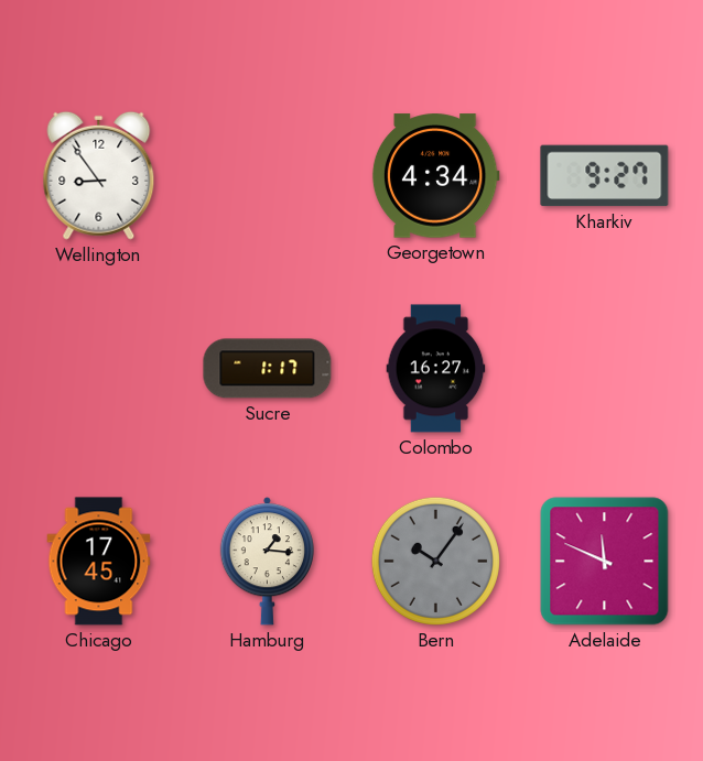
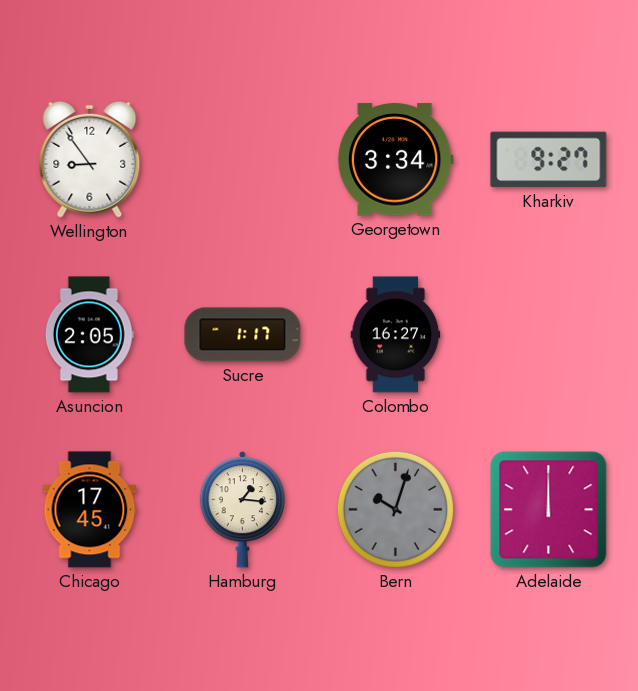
Georgetown: 4:34 -> 3:34 (395, 160)
Asuncion: none -> 2:05 (89, 335)
Bern: 10:06 -> 10:03 (395, 509)
Adelaide: 11:49 -> 12:00 (549, 510)
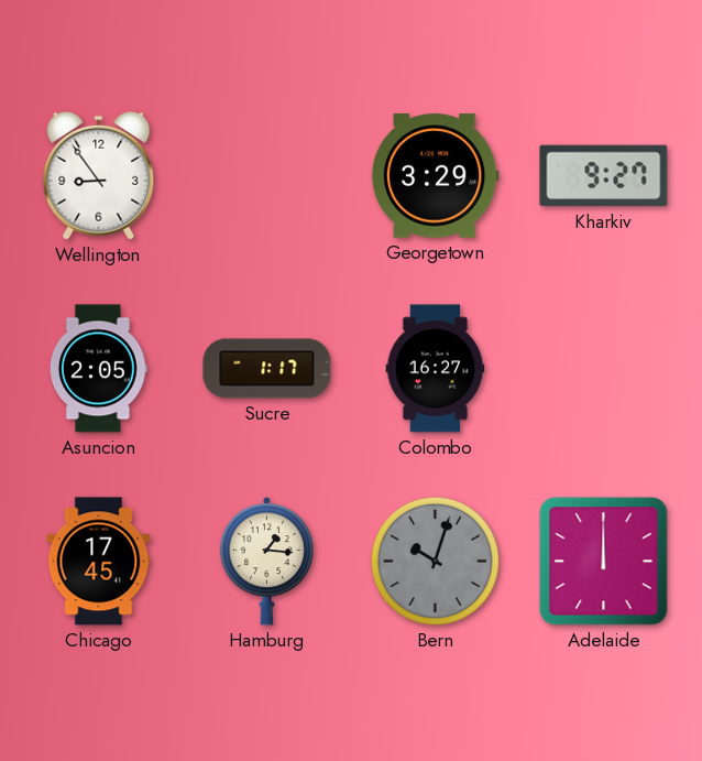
Georgetown: 3:34 -> 3:29 (435, 176)
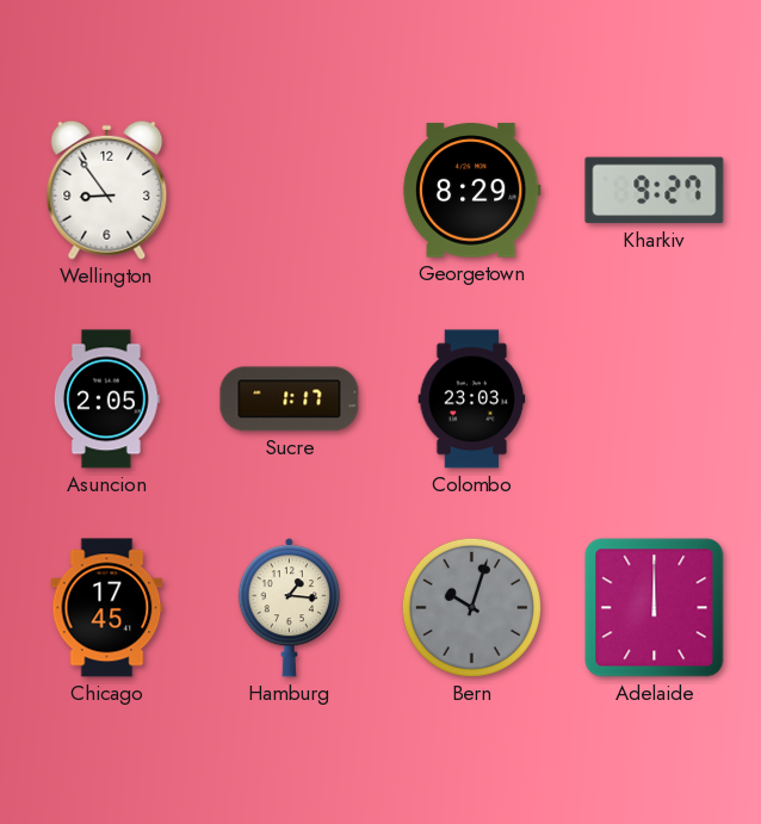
Georgetown: 3:29 -> 8:29 (471, 191)
Colombo: 16:27 -> 23:03 (472, 399)
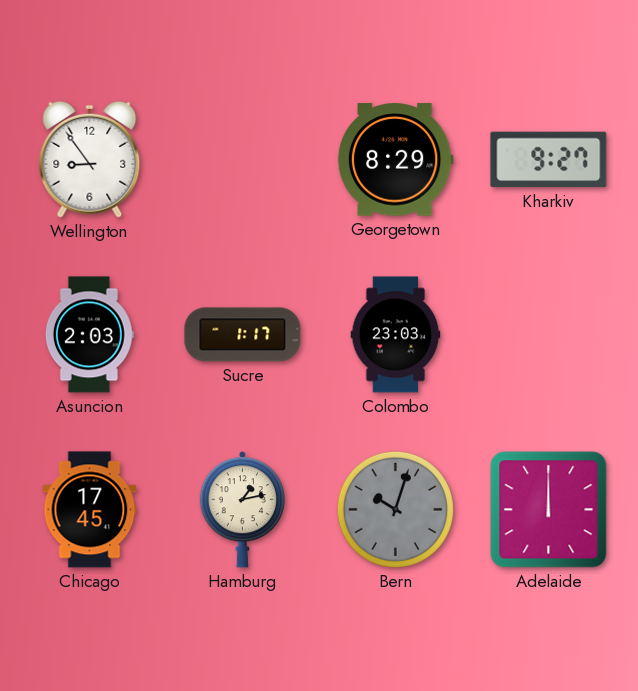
Asuncion: 2:05 -> 2:03 (89, 335)
Hamburg: 1:16 -> 1:13 (242, 510)
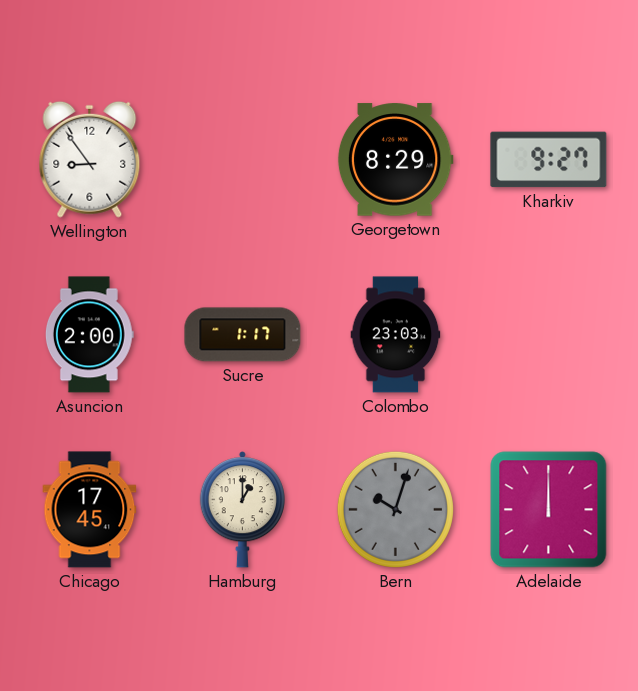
Asuncion: 2:03 -> 2:00 (89, 335)
Hamburg: 1:13 -> 1:00 (242, 510)
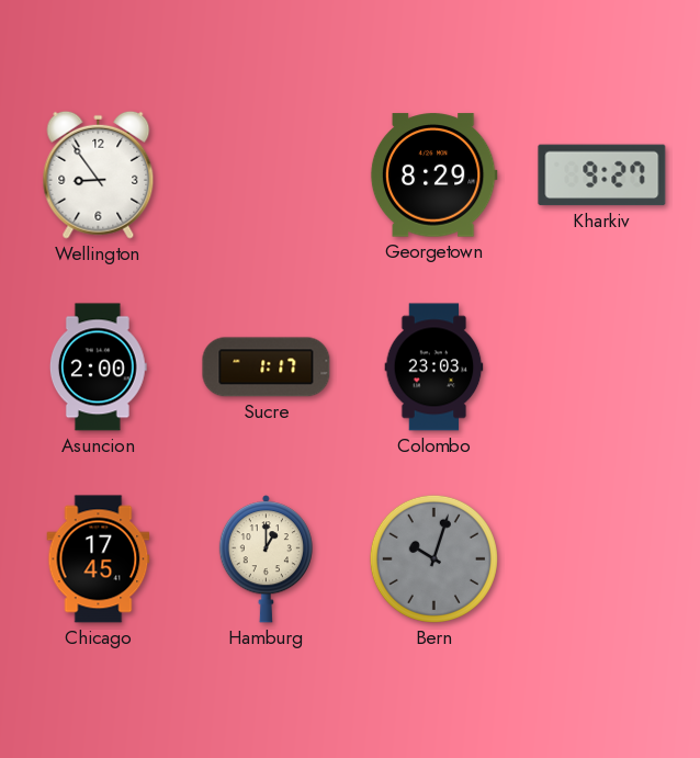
Adelaide: 12:00 -> none (549, 510)
